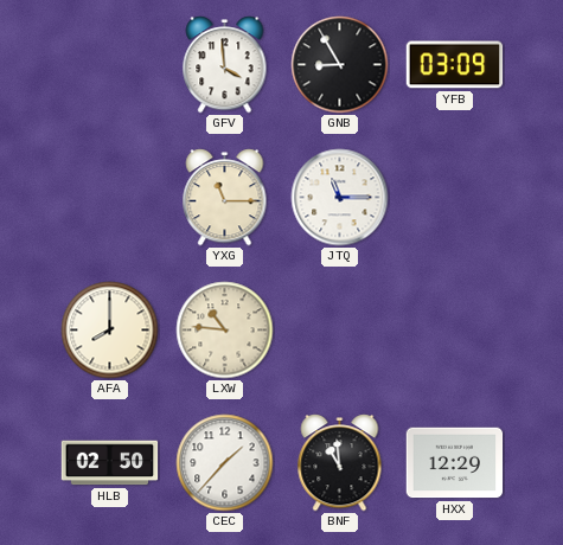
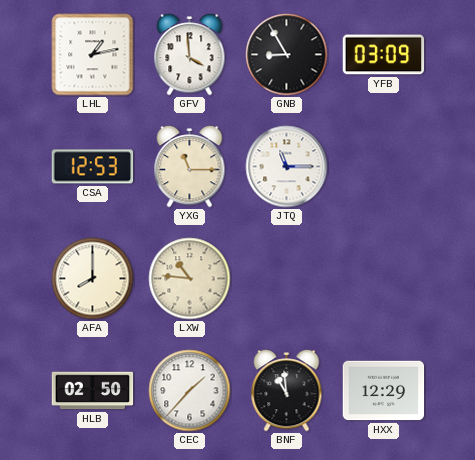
LHL: none -> 1:13 (93, 55)
CSA: none -> 12:53 (93, 167)
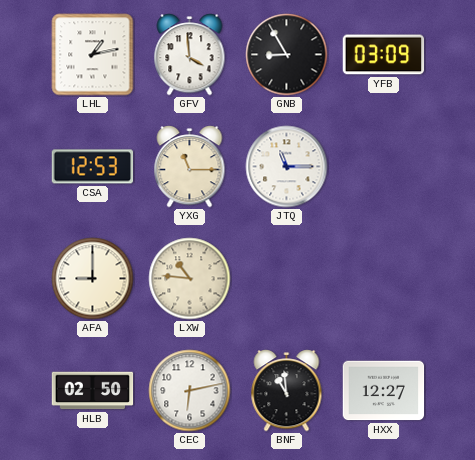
AFA: 8:00 -> 9:00 (93, 279)
CEC: 1:37 -> 6:13 (190, 391)
HXX: 12:29 -> 12:27 (384, 391)
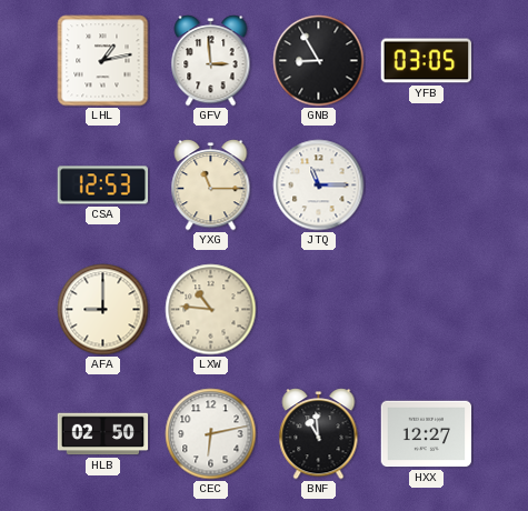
GFV: 3:59 -> 2:59 (211, 61)
YFB: 03:09 -> 03:05 (427, 61)
